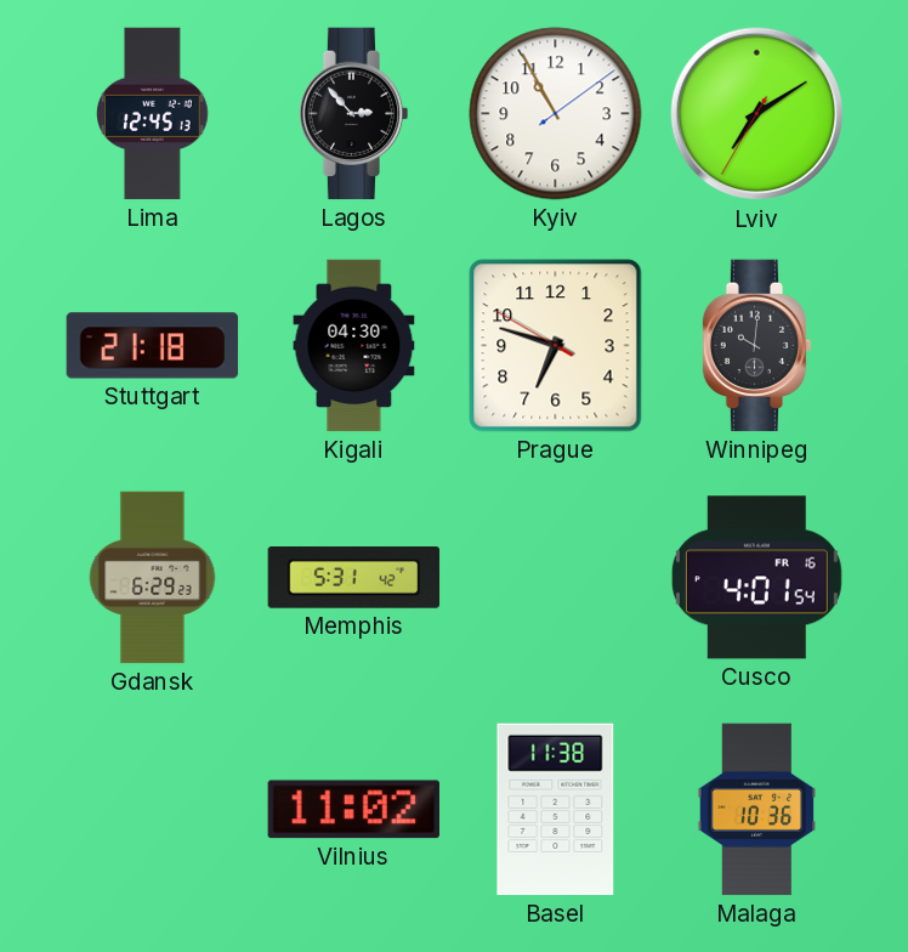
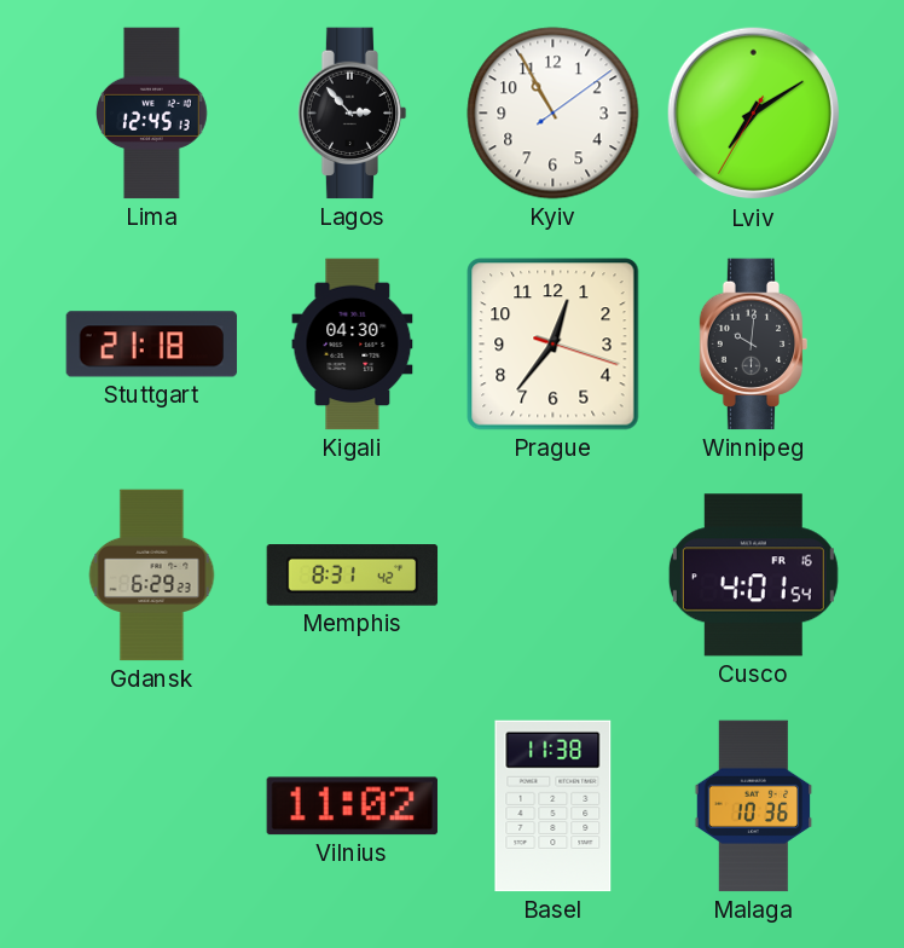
Prague: 6:47 -> 12:36 (554, 345)
Memphis: 5:31 -> 8:31 (353, 576)
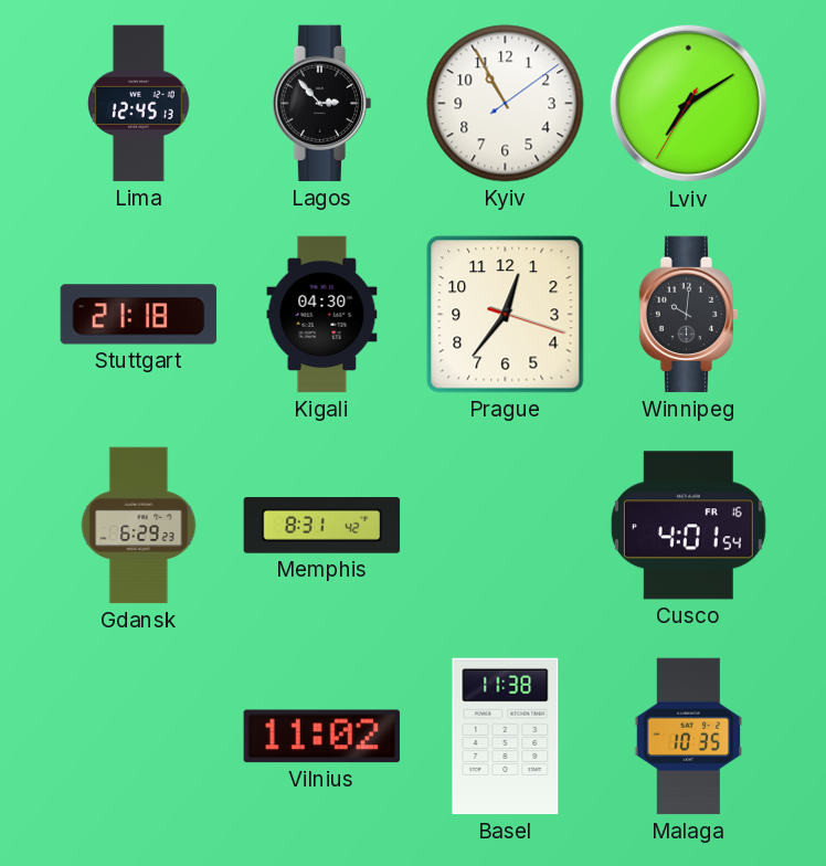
Malaga: 10:36 -> 10:35 (689, 737)
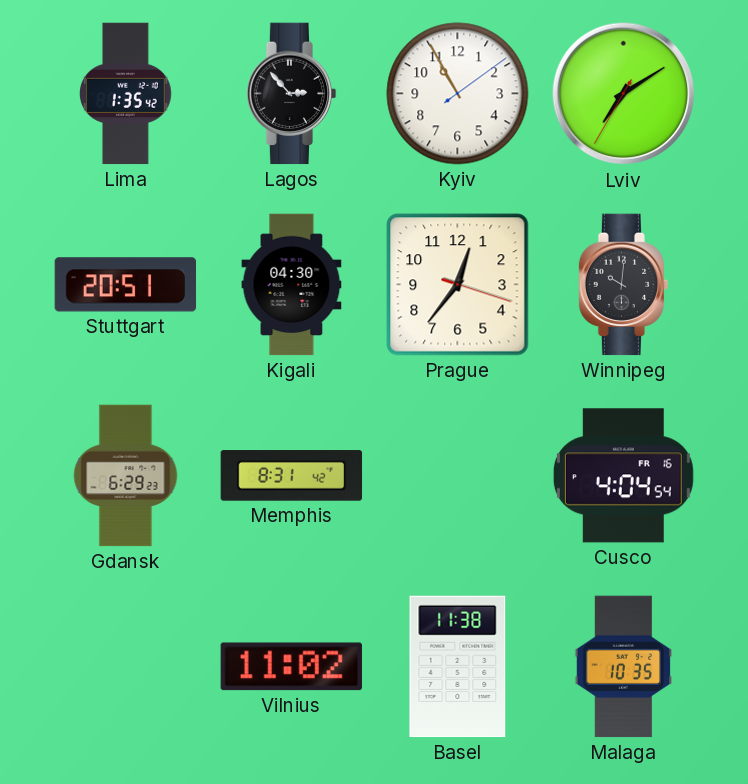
Lima: 12:45 -> 1:35 (126, 94)
Stuttgart: 21:18 -> 20:51 (126, 285)
Cusco: 4:01 -> 4:04 (623, 476)
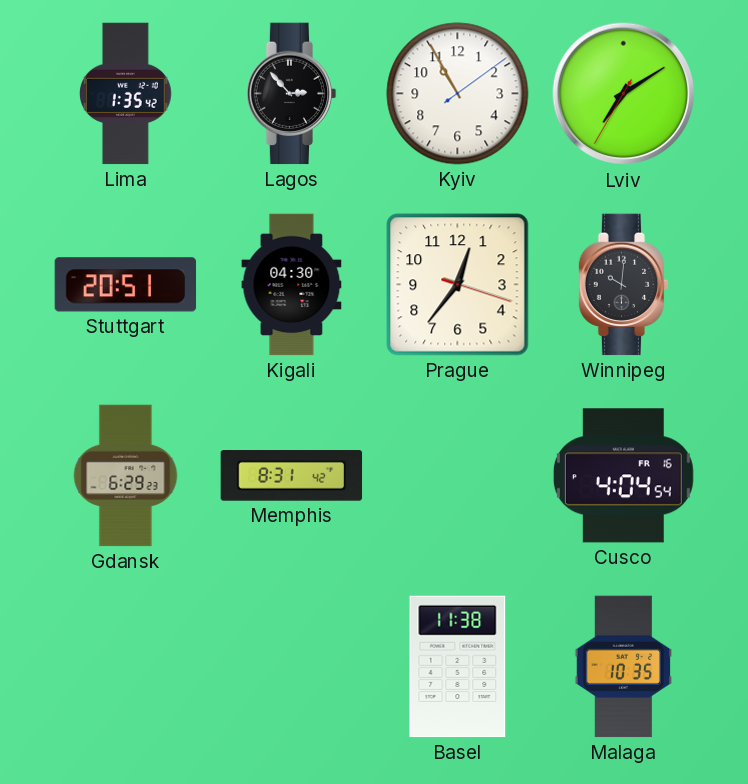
Vilnius: 11:02 -> none (291, 667)
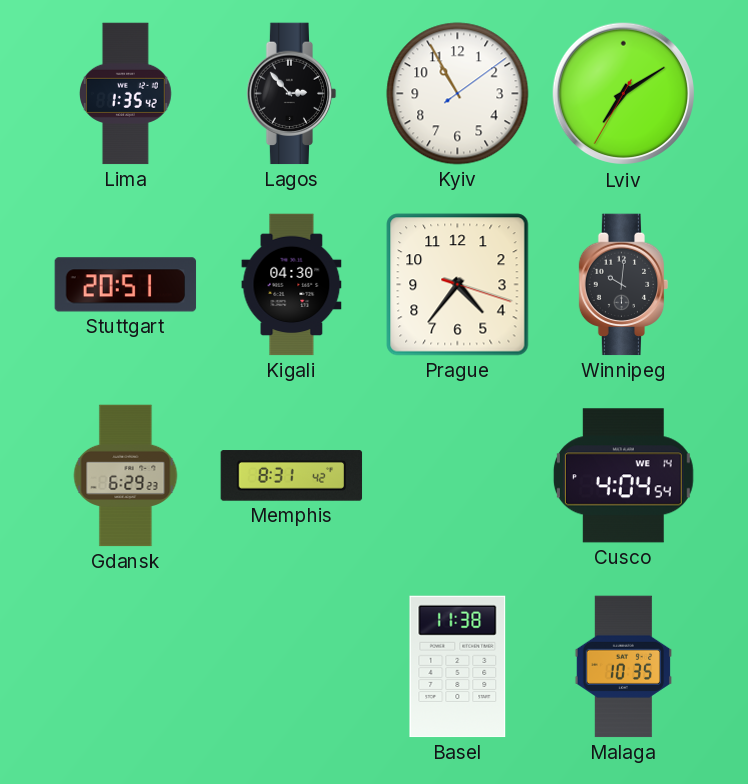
Prague: 12:36 -> 4:36 (458, 285)
Cusco date: FR 16 -> WE 14 (623, 476)
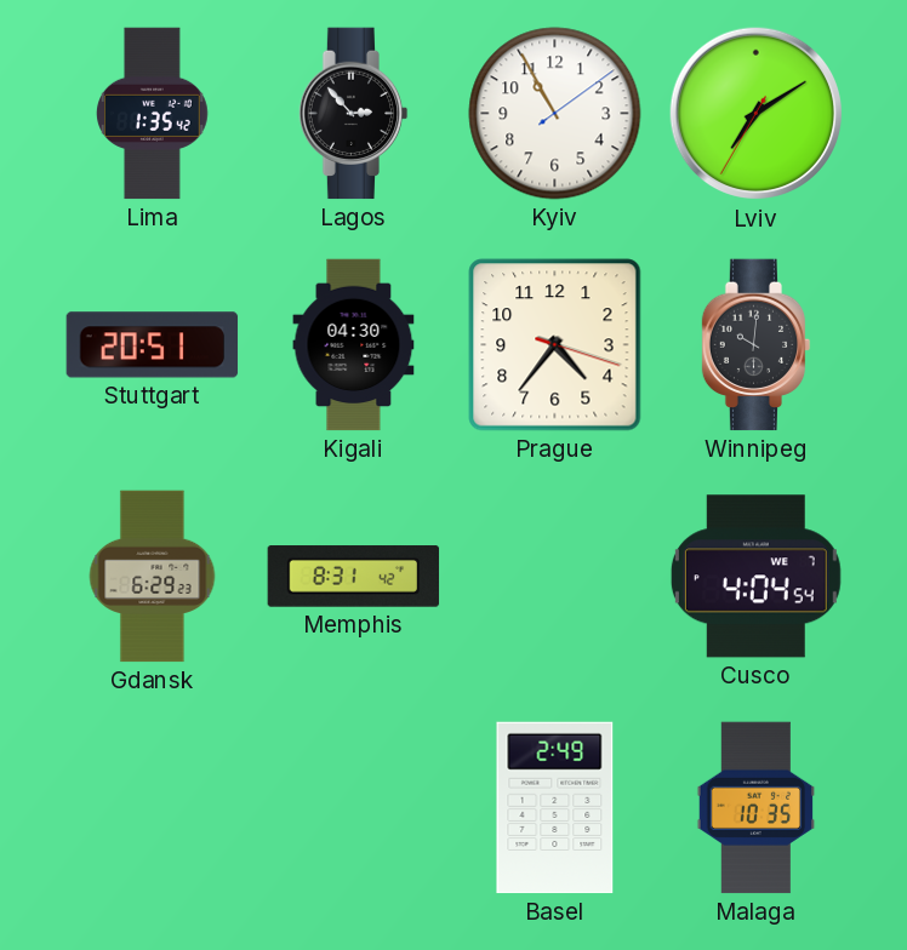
Cusco date: WE 14 -> WE 7 (755, 577)
Basel: 11:38 -> 2:49 (555, 808)
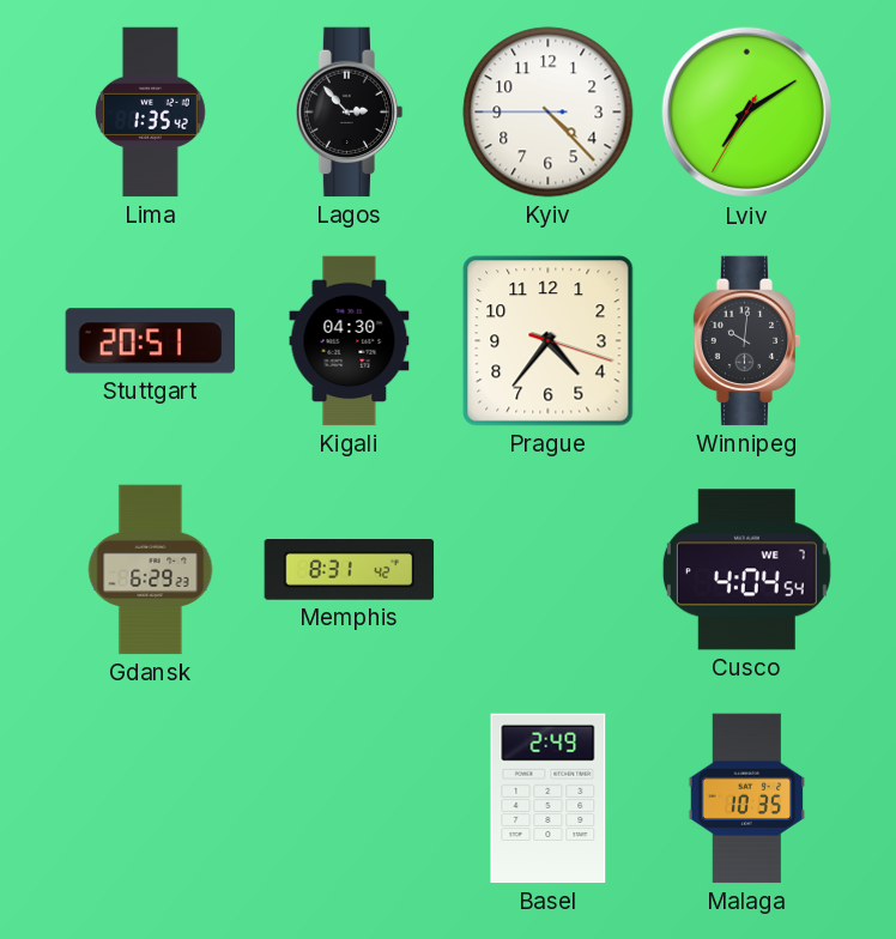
Kyiv: 10:55 -> 4:22 (549, 113)
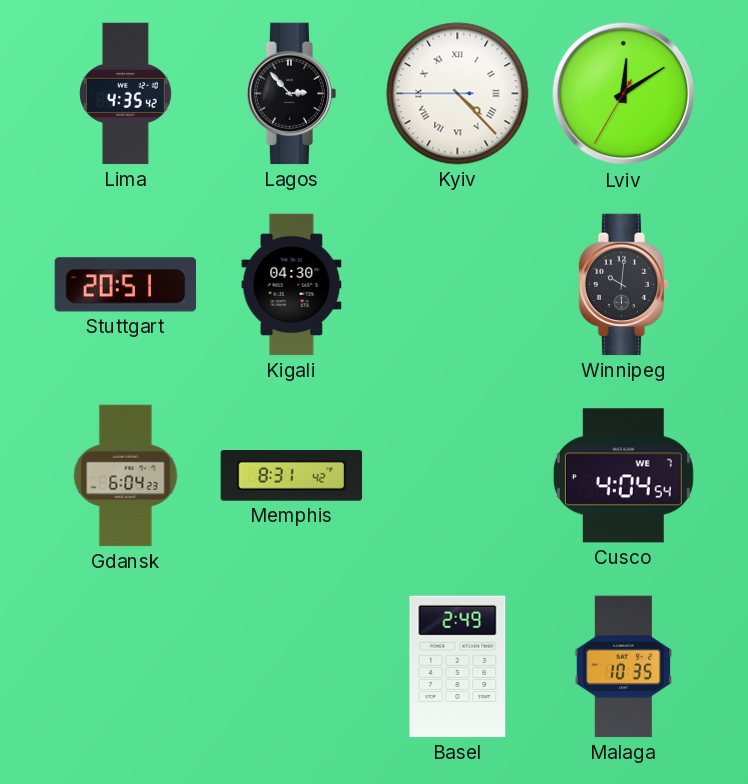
Lima: 1:35 -> 4:35 (126, 94)
Kyiv numerals: Arabic -> Roman (458, 94)
Lviv: 7:09 -> 12:09 (624, 94)
Prague: 4:36 -> none (549, 341)
Gdansk: 6:29 -> 6:04 (126, 476)
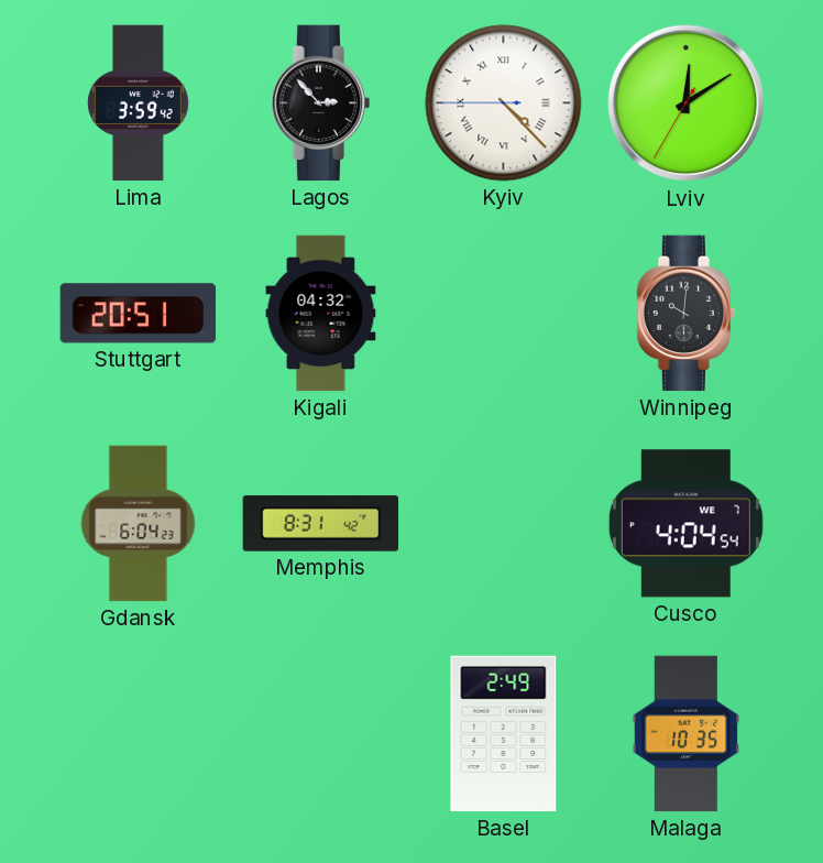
Lima: 4:35 -> 3:59 (139, 103)
Kigali: 04:30 -> 04:32 (321, 314)
